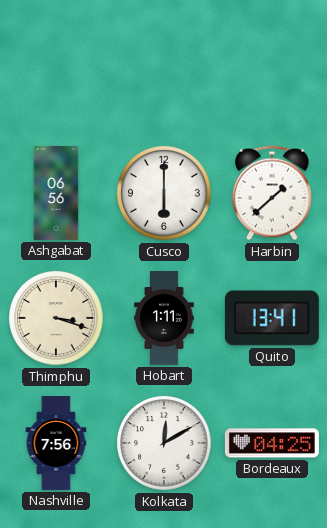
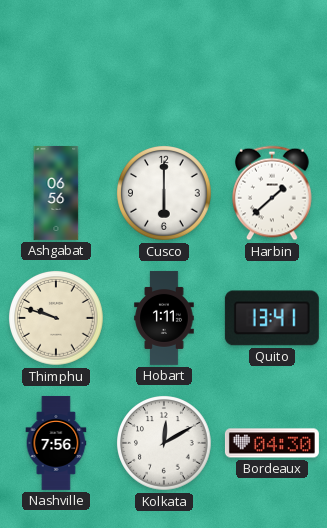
Thimphu: 3:18 -> 9:48 (57, 318)
Bordeaux: 04:25 -> 04:30 (272, 443)
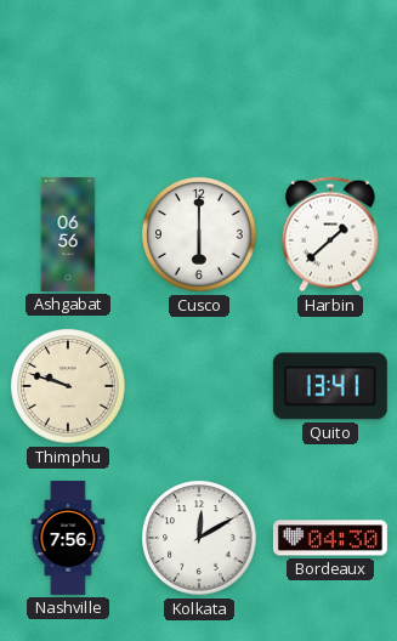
Hobart: 1:11 -> none (164, 318)
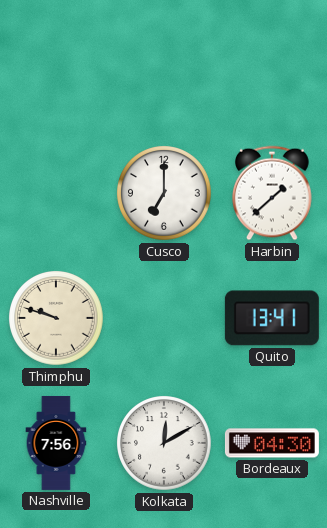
Ashgabat: 06:56 -> none (68, 234)
Cusco: 6:00 -> 7:00 (165, 193)
